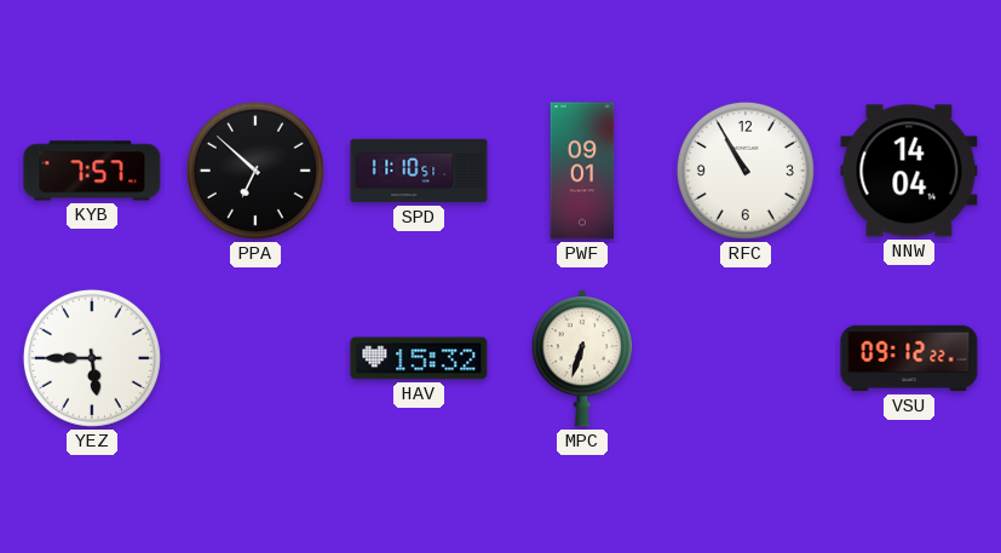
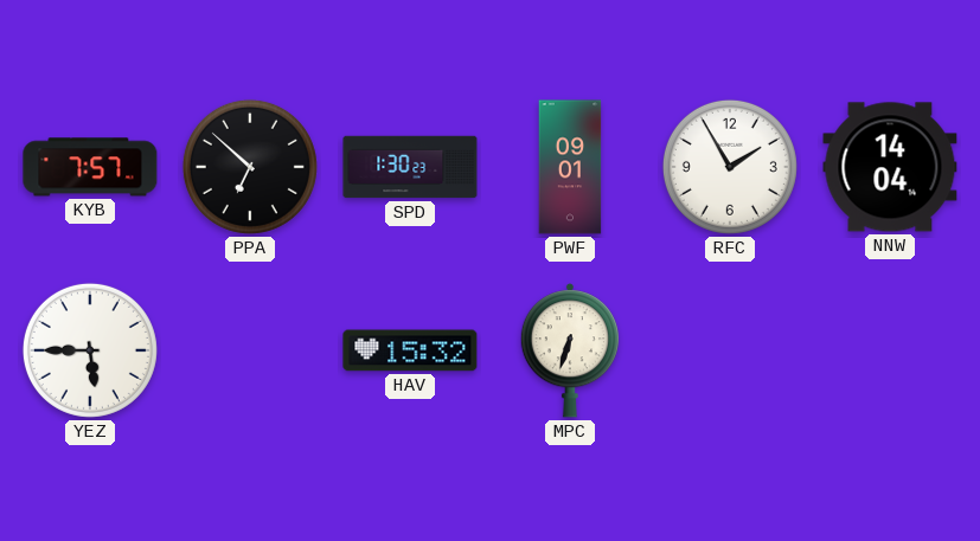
SPD: 11:10 -> 1:30 (410, 167)
RFC: 10:55 -> 1:55 (730, 167)
VSU: 09:12 -> none (909, 358)
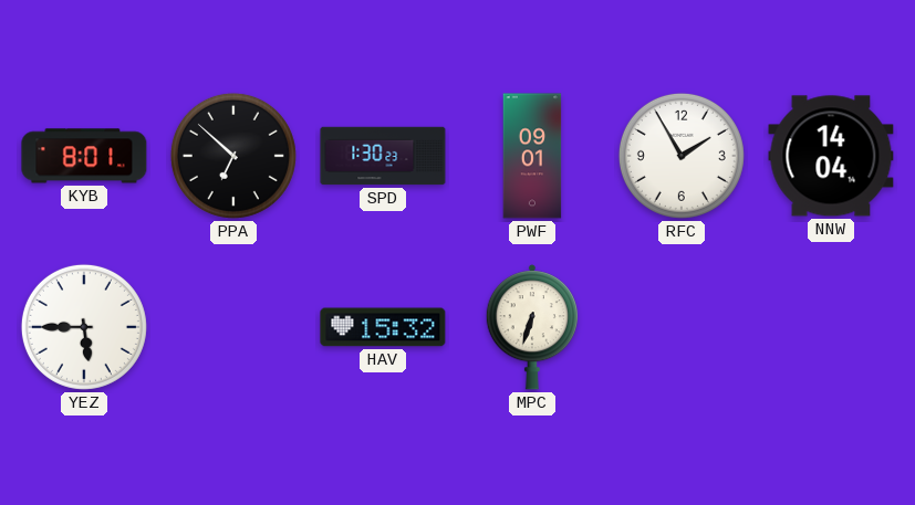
KYB: 7:57 -> 8:01 (84, 156)
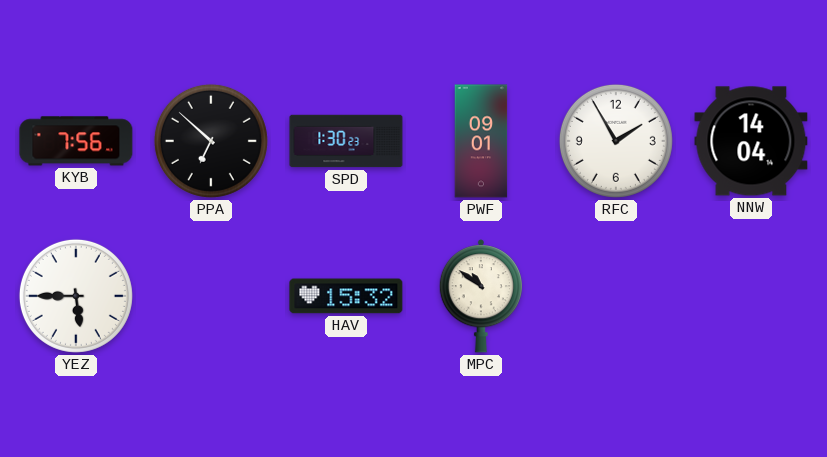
KYB: 8:01 -> 7:56 (76, 141)
MPC: 6:33 -> 10:51 (480, 296)
